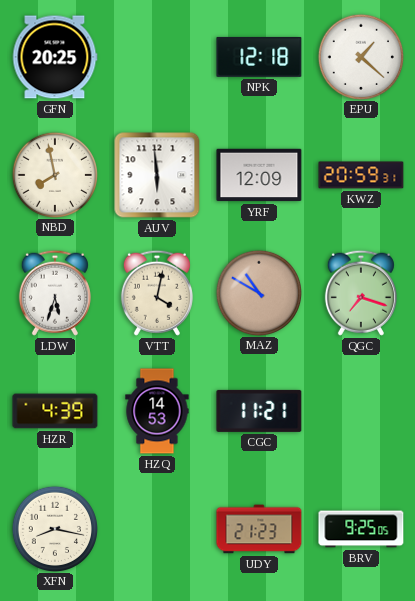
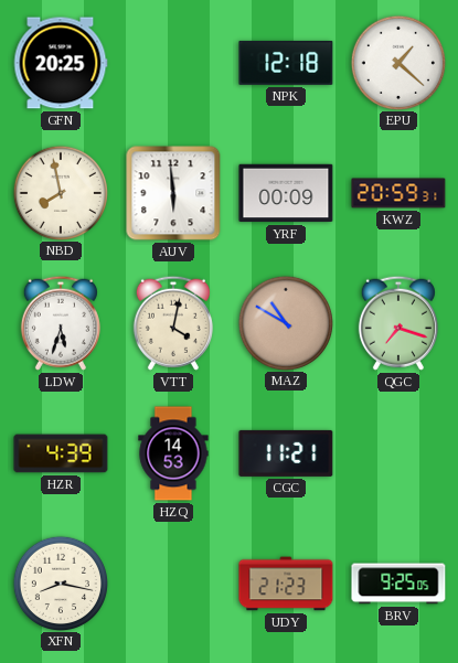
YRF: 12:09 -> 00:09 (286, 193)
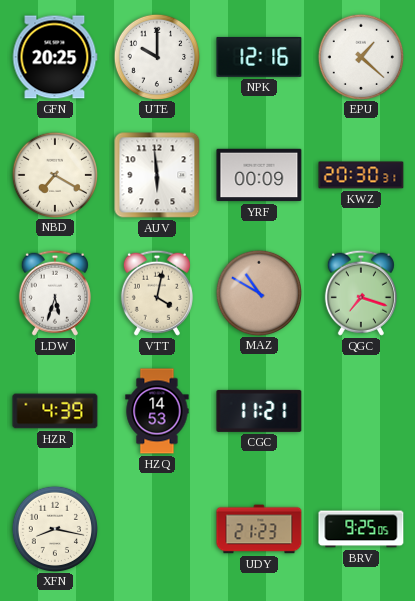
UTE: none -> 10:00 (156, 56)
NPK: 12:18 -> 12:16 (259, 57)
NBD: 7:58 -> 7:20 (54, 174)
KWZ: 20:59 -> 20:30 (361, 175)
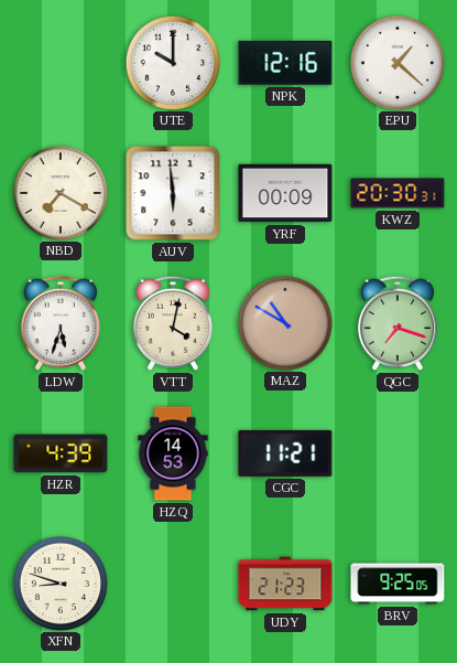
GFN: 20:25 -> none (55, 57)
XFN: 8:17 -> 8:48 (59, 582)
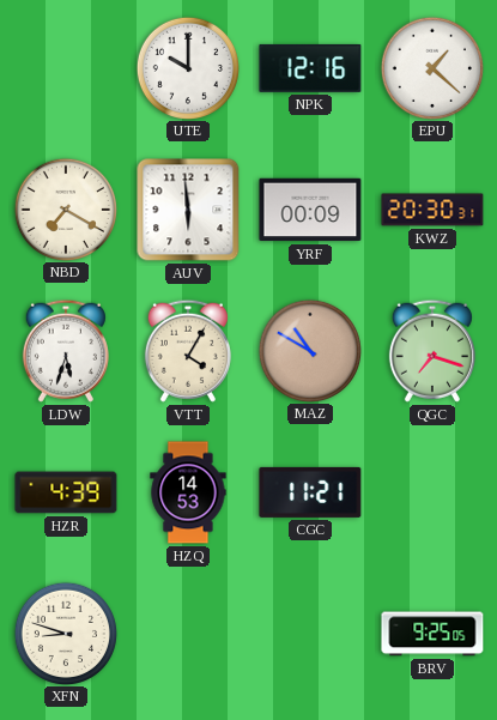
VTT: 4:02 -> 4:05 (188, 351)
UDY: 21:23 -> none (285, 584)
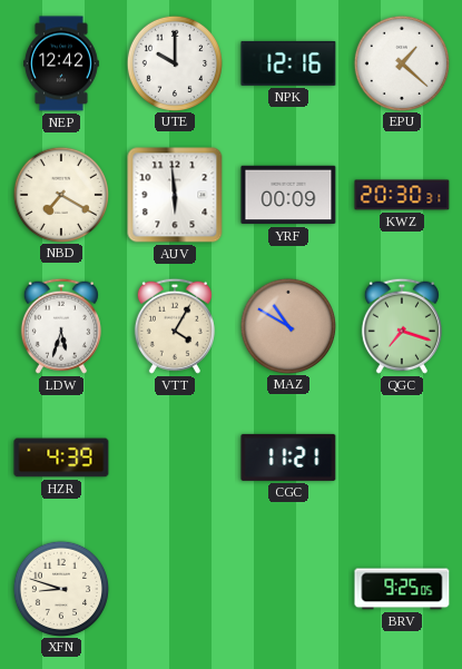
NEP: none -> 12:42 (62, 63)
HZQ: 14:53 -> none (188, 492)
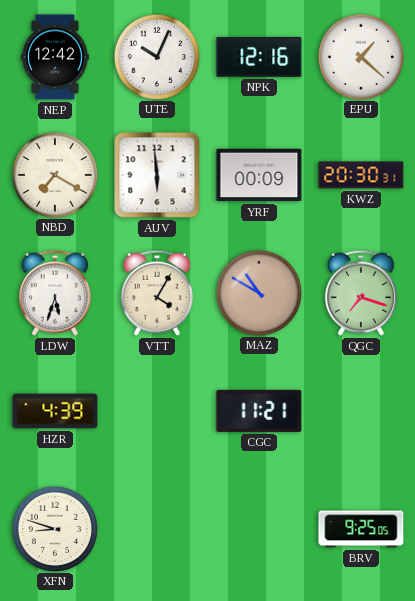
UTE: 10:00 -> 10:04 (156, 56)
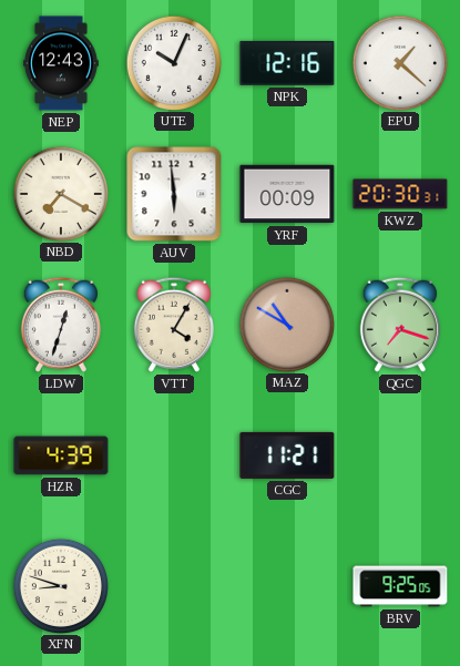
NEP: 12:42 -> 12:43 (62, 63)
LDW: 5:33 -> 12:33 (61, 325)
